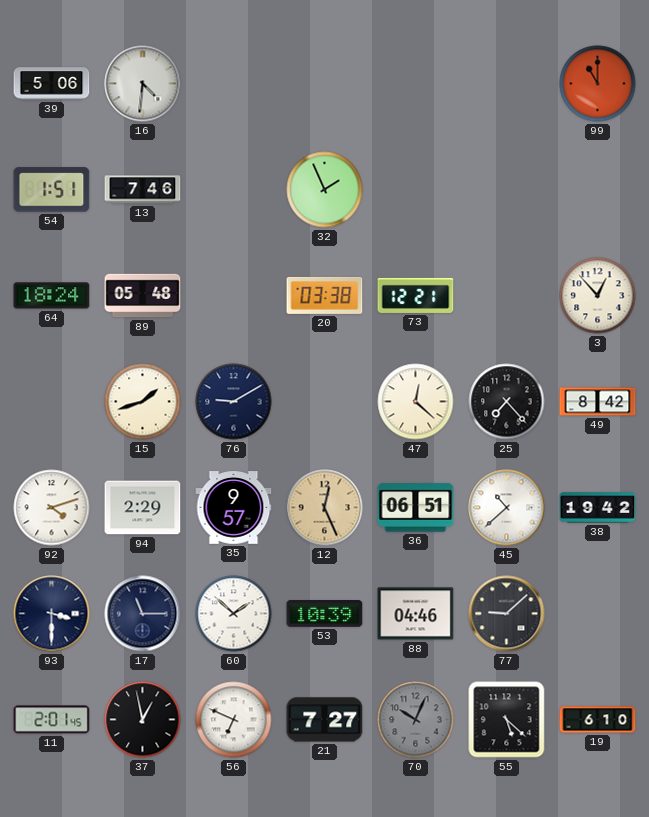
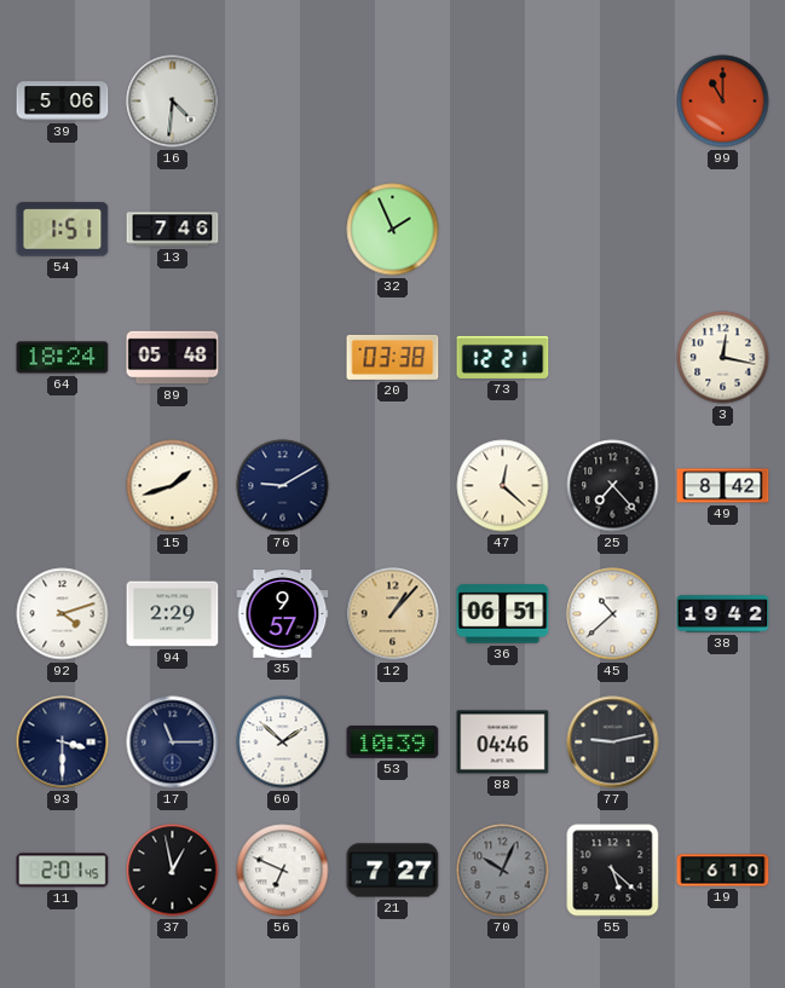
3: 12:53 -> 12:17 (723, 358)
12: 12:26 -> 1:07 (393, 614)
77: 9:08 -> 9:13 (613, 743)
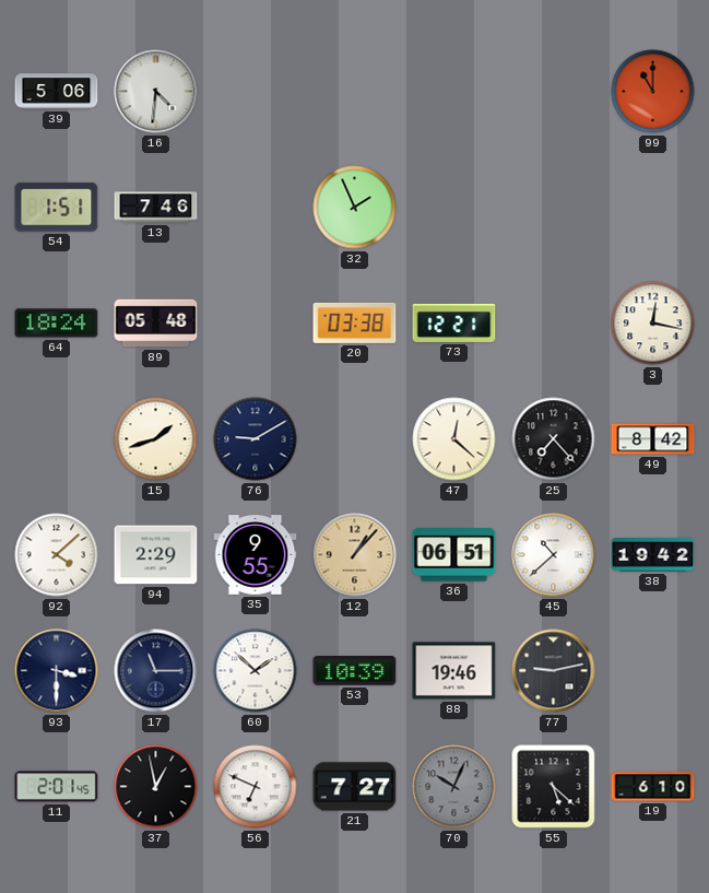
92: 4:12 -> 4:08 (57, 555)
35: 9:57 -> 9:55 (256, 555)
88: 04:46 -> 19:46 (454, 671)
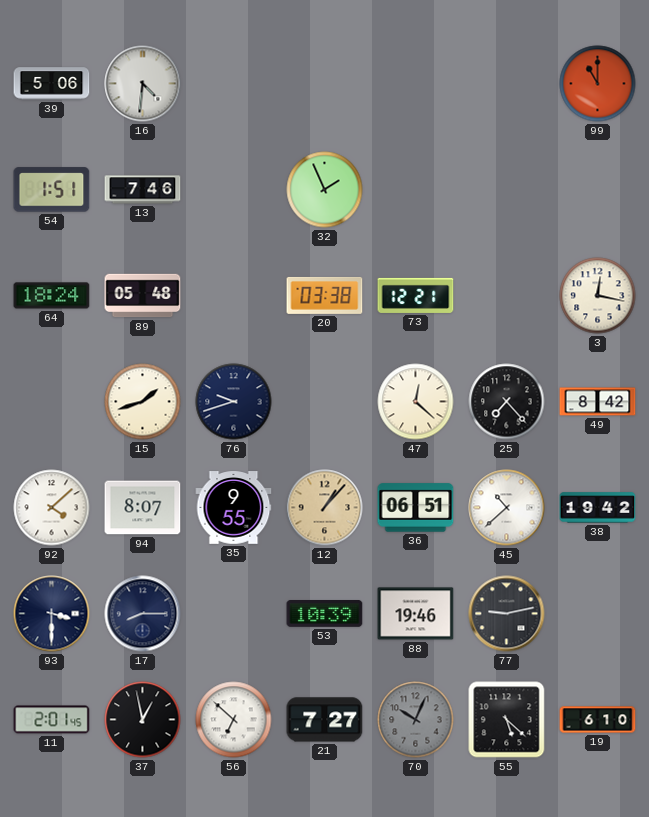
76: 9:10 -> 9:42 (234, 402)
94: 2:29 -> 8:07 (143, 508)
17: 11:15 -> 8:15 (143, 614)
60: 1:52 -> none (256, 671)
56: 6:49 -> 6:52 (234, 720)
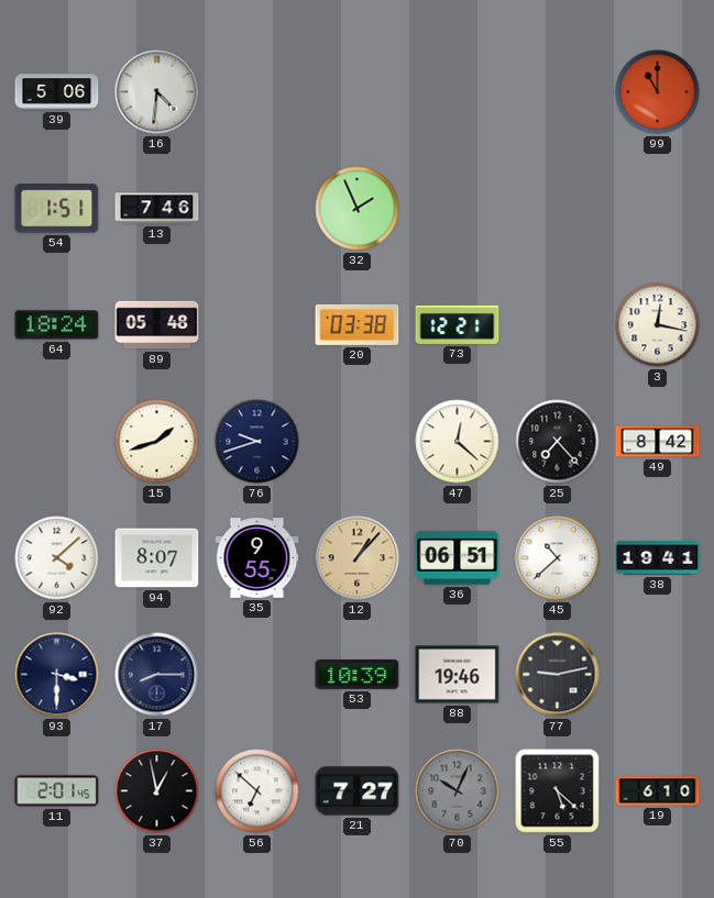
38: 19:42 -> 19:41 (658, 558)
